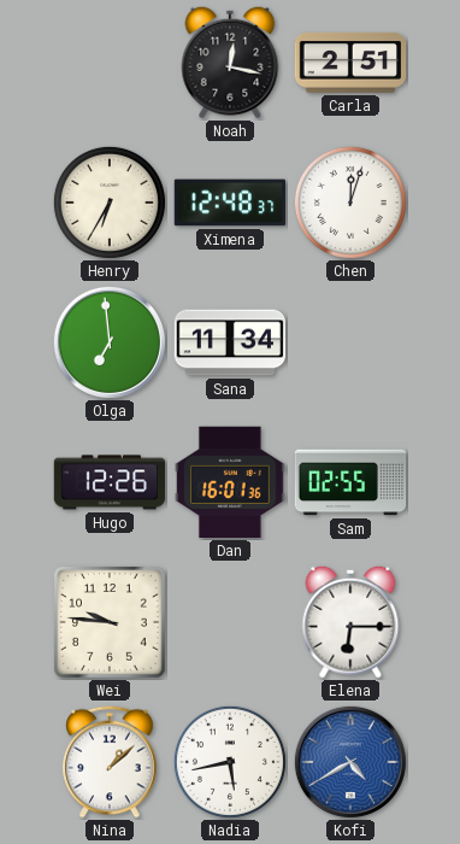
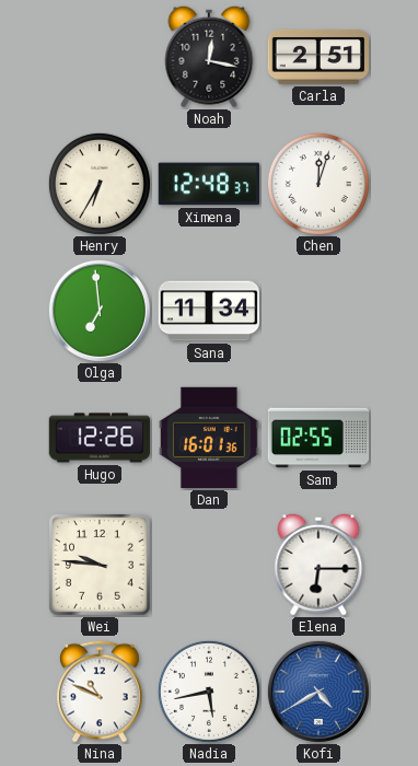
Nina: 1:08 -> 10:49 (100, 692)
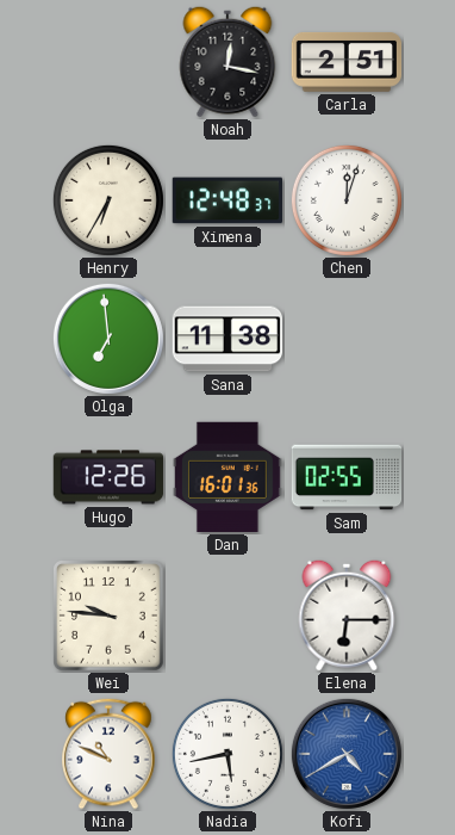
Sana: 11:34 -> 11:38 (227, 339)
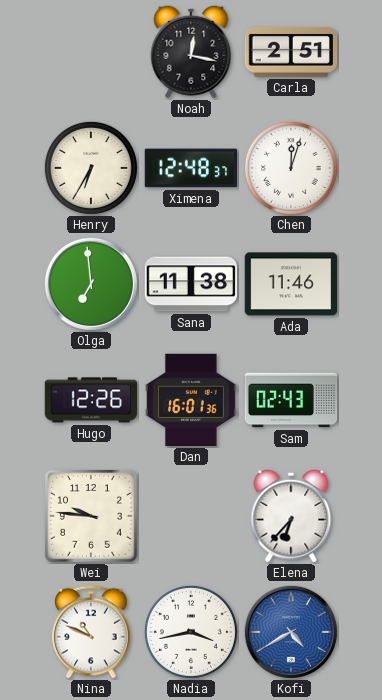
Ada: none -> 11:46 (291, 284)
Sam: 02:55 -> 02:43 (291, 400)
Elena: 6:15 -> 6:37 (291, 516)
Nadia: 5:43 -> 3:43 (191, 632)
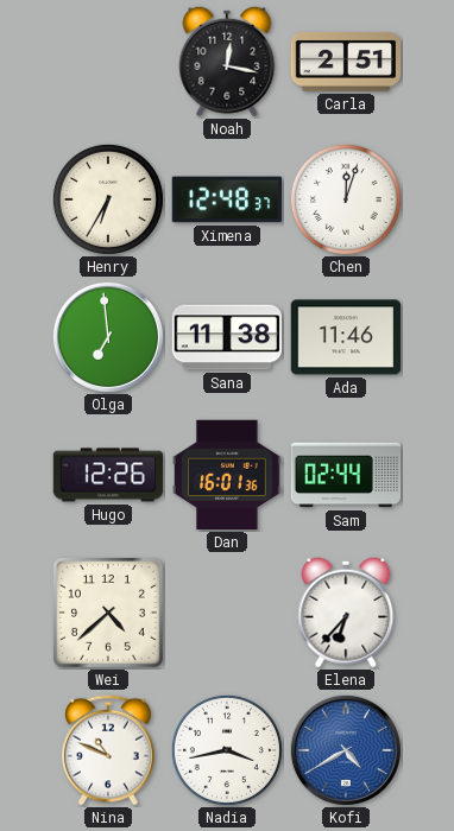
Sam: 02:43 -> 02:44 (346, 475)
Wei: 9:46 -> 4:38 (109, 614)
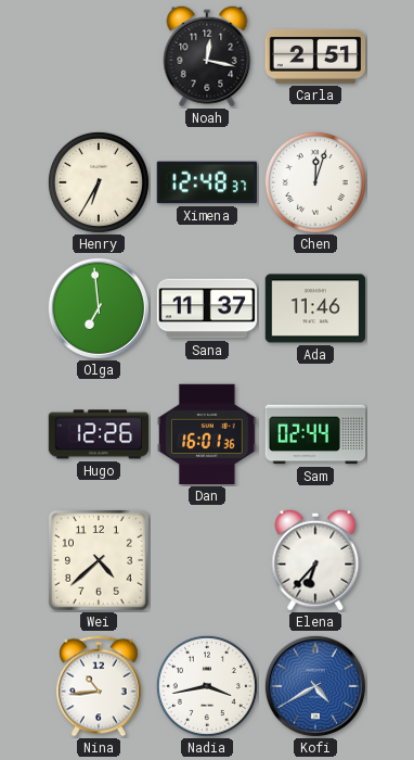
Sana: 11:38 -> 11:37 (207, 308)
Nina: 10:49 -> 10:44 (99, 686)
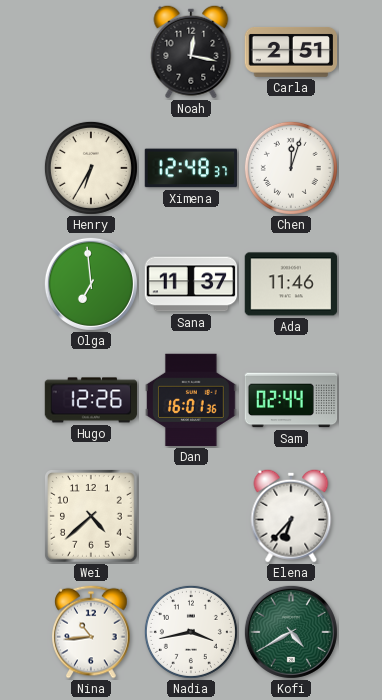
Kofi dial: blue -> green (291, 632)
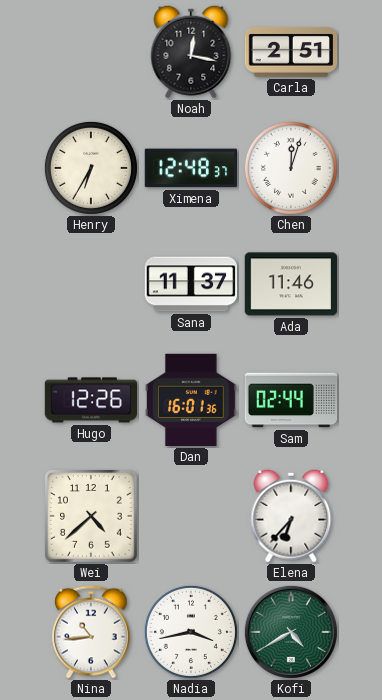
Olga: 6:59 -> none (91, 284)
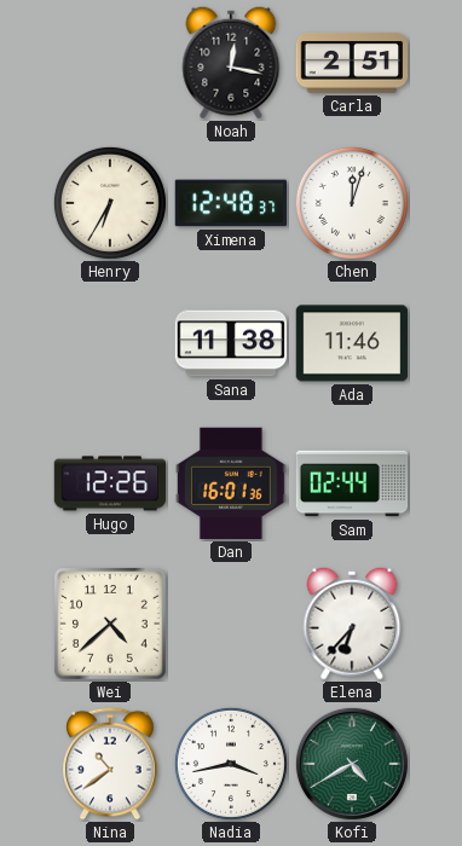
Sana: 11:37 -> 11:38 (231, 343)
Nina: 10:44 -> 10:39 (110, 764)
